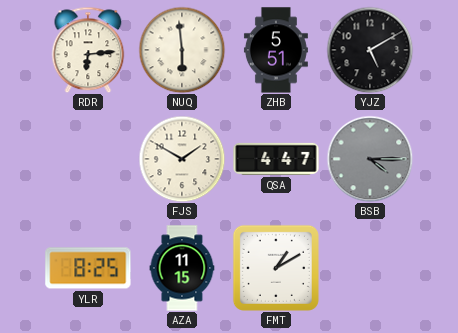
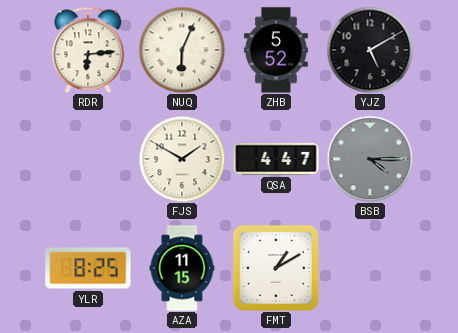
NUQ: 5:59 -> 6:04 (182, 50)
ZHB: 5:51 -> 5:52 (276, 50)
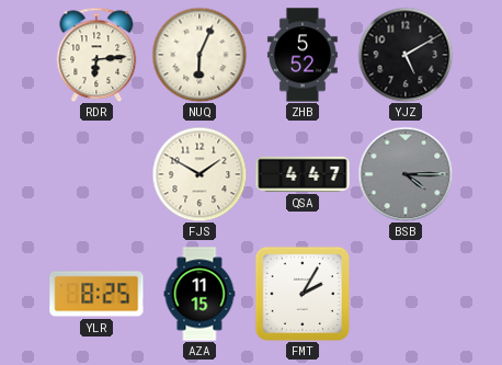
FMT: 1:10 -> 2:05 (303, 294)
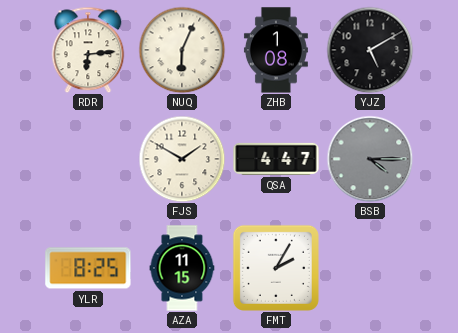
ZHB: 5:52 -> 1:08 (276, 50)
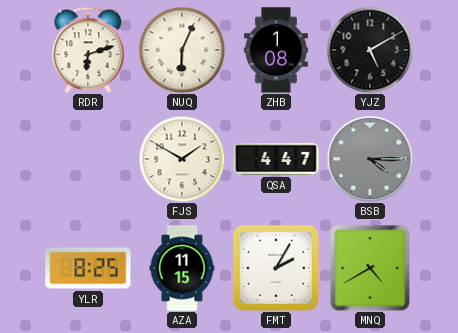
RDR: 6:14 -> 6:12 (88, 50)
MNQ: none -> 4:40 (370, 268)
